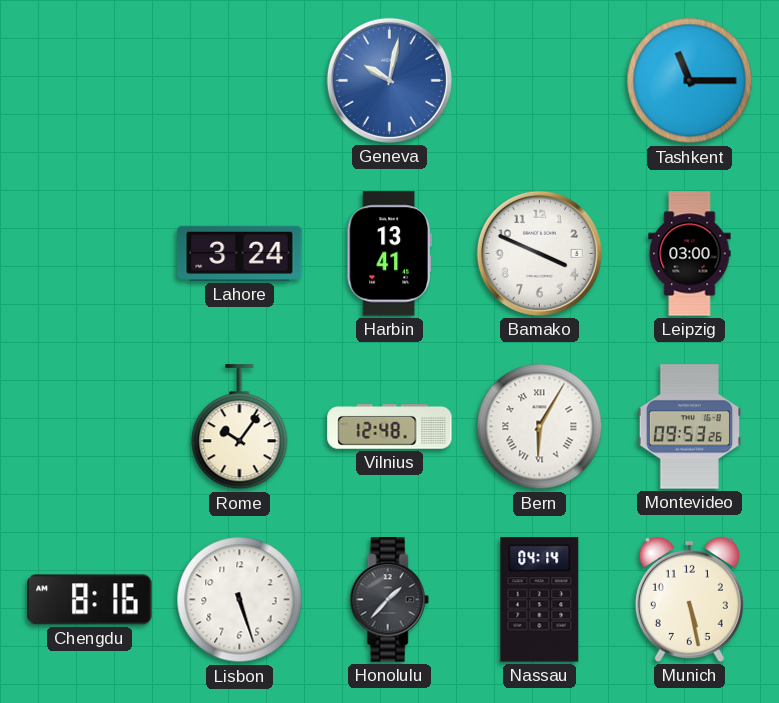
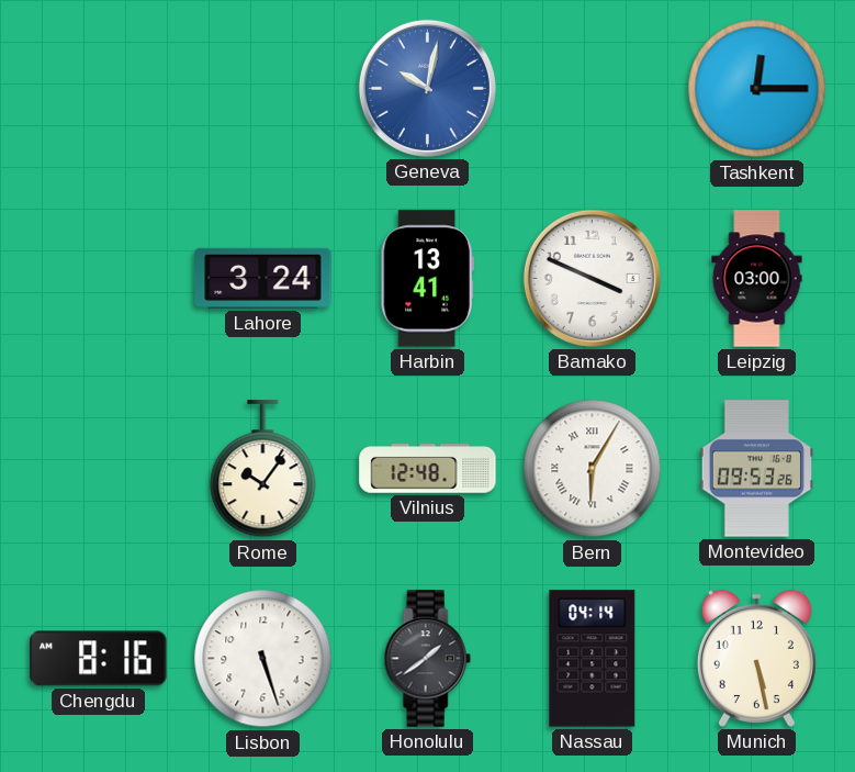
Tashkent: 11:15 -> 12:15 (757, 89)
Honolulu: 1:37 -> 1:39 (427, 659)
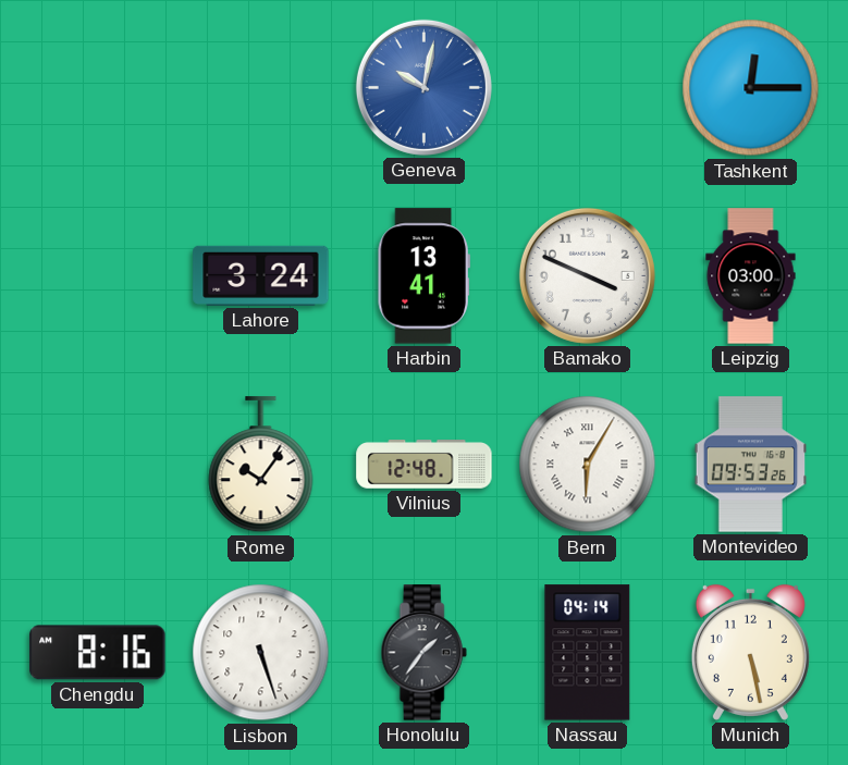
Honolulu: 1:39 -> 1:36 (423, 653)
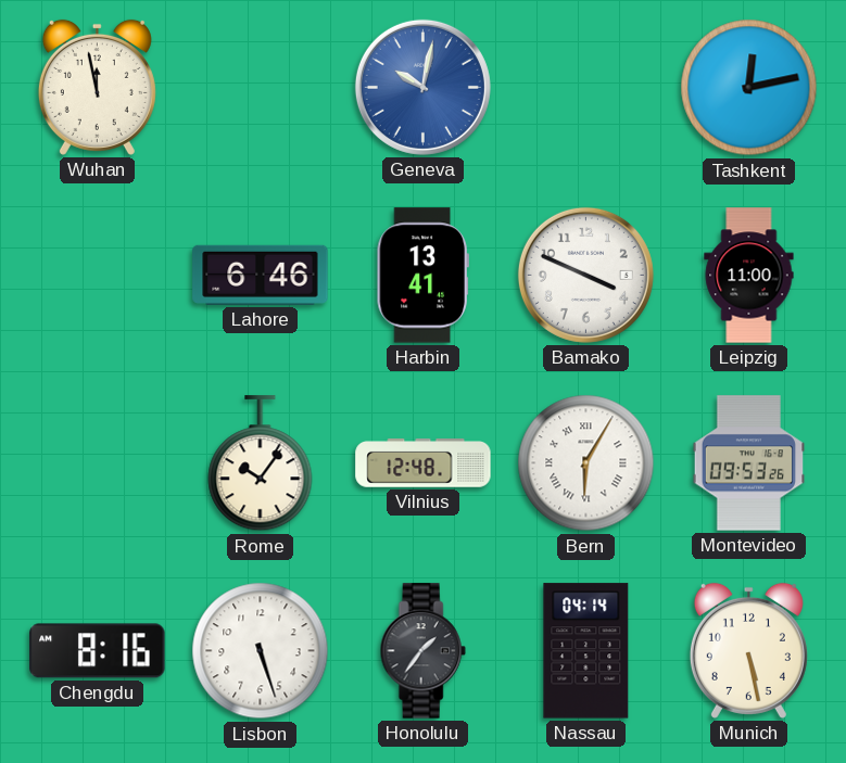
Wuhan: none -> 11:58 (97, 87)
Tashkent: 12:15 -> 12:13 (749, 88)
Lahore: 3:24 -> 6:46 (261, 275)
Leipzig: 03:00 -> 11:00 (749, 276)
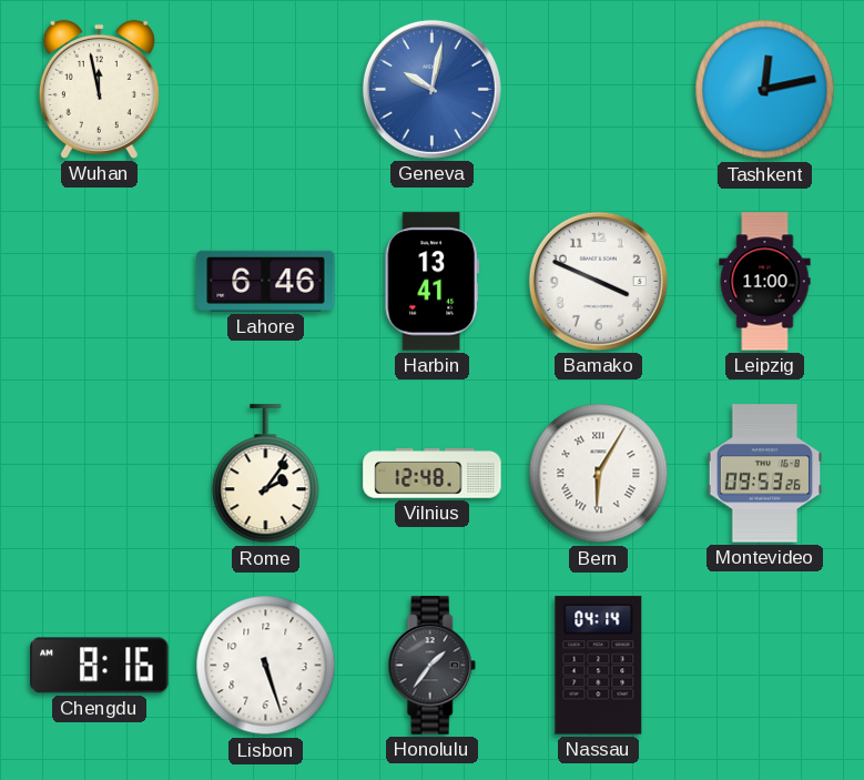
Rome: 10:06 -> 2:06 (266, 474)
Munich: 5:28 -> none (748, 650)
